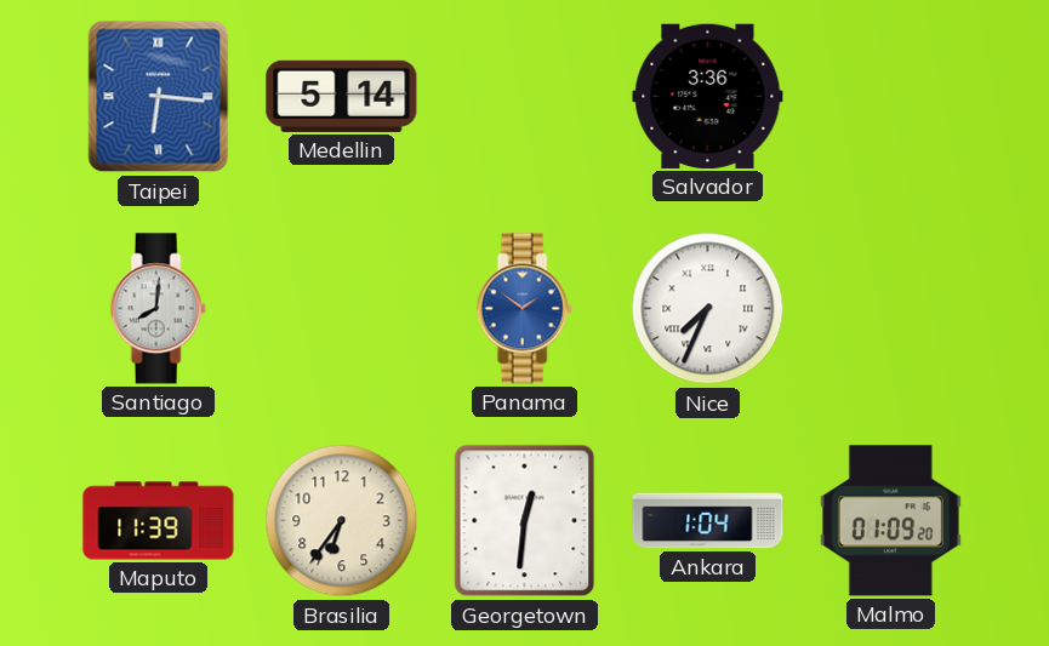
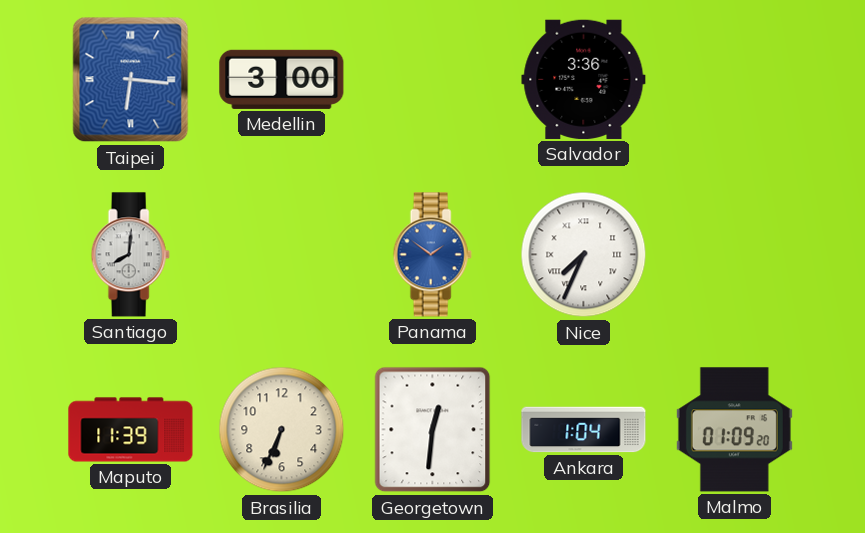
Medellin: 5:14 -> 3:00 (282, 79)
Brasilia: 6:36 -> 6:34 (282, 430)
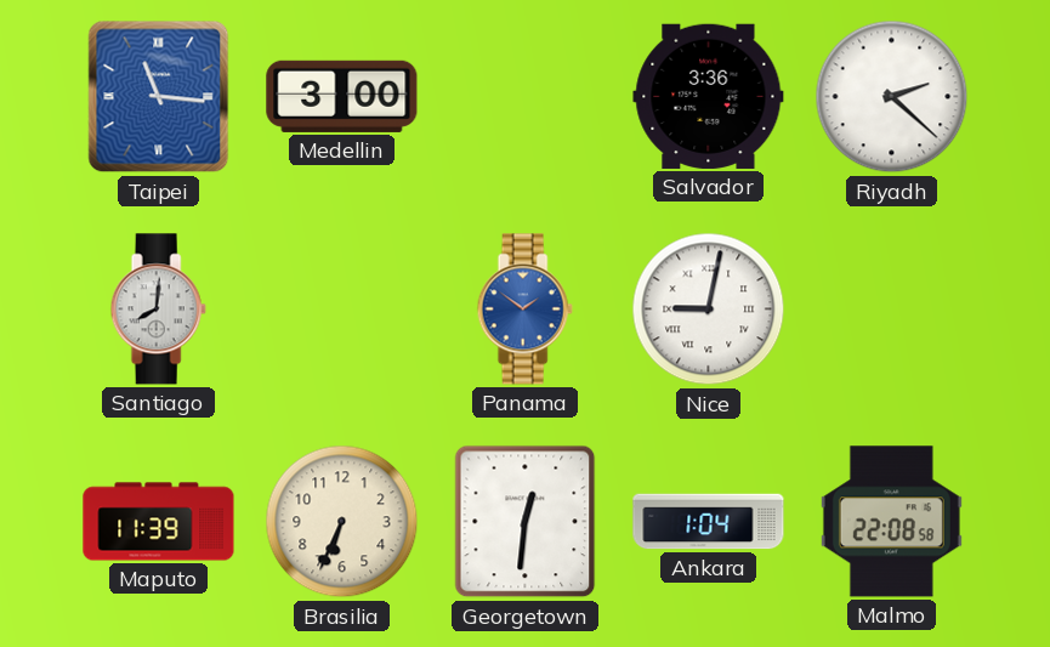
Taipei: 6:16 -> 11:16 (159, 97)
Riyadh: none -> 2:22 (892, 97)
Nice: 7:34 -> 9:02 (709, 310)
Malmo: 01:09 -> 22:08 (891, 522)
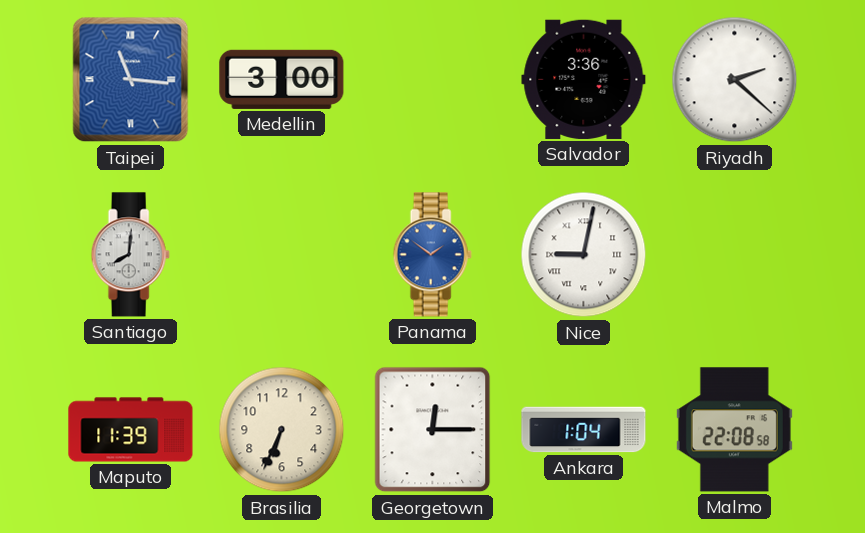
Georgetown: 12:31 -> 12:15 (433, 430)
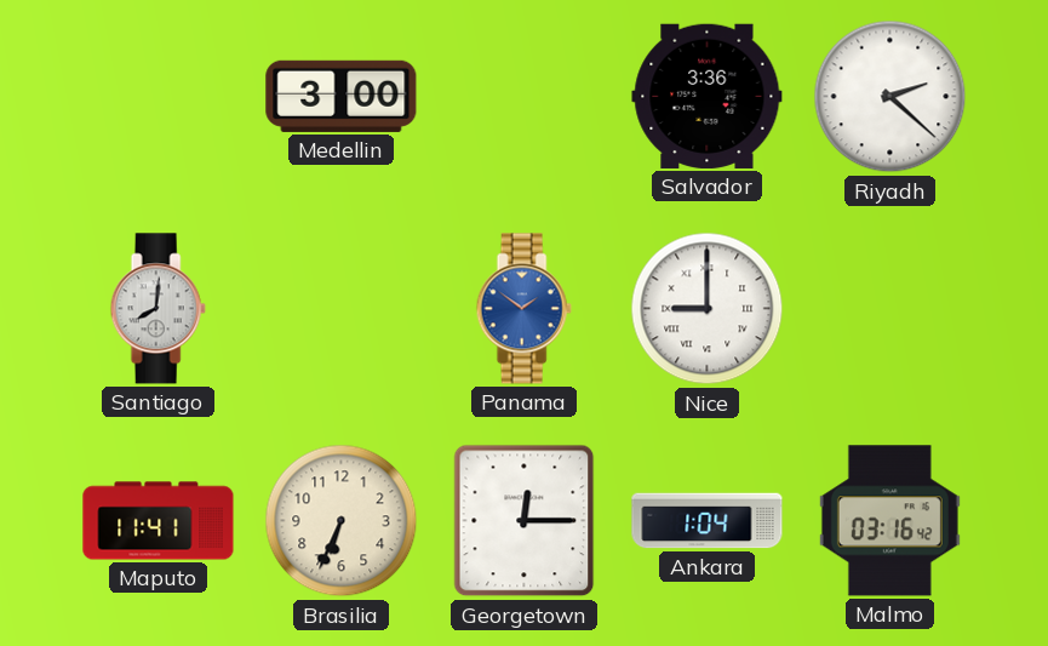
Taipei: 11:16 -> none (131, 80)
Nice: 9:02 -> 9:00 (708, 309)
Maputo: 11:39 -> 11:41 (159, 521)
Malmo: 22:08 -> 03:16 (889, 521)
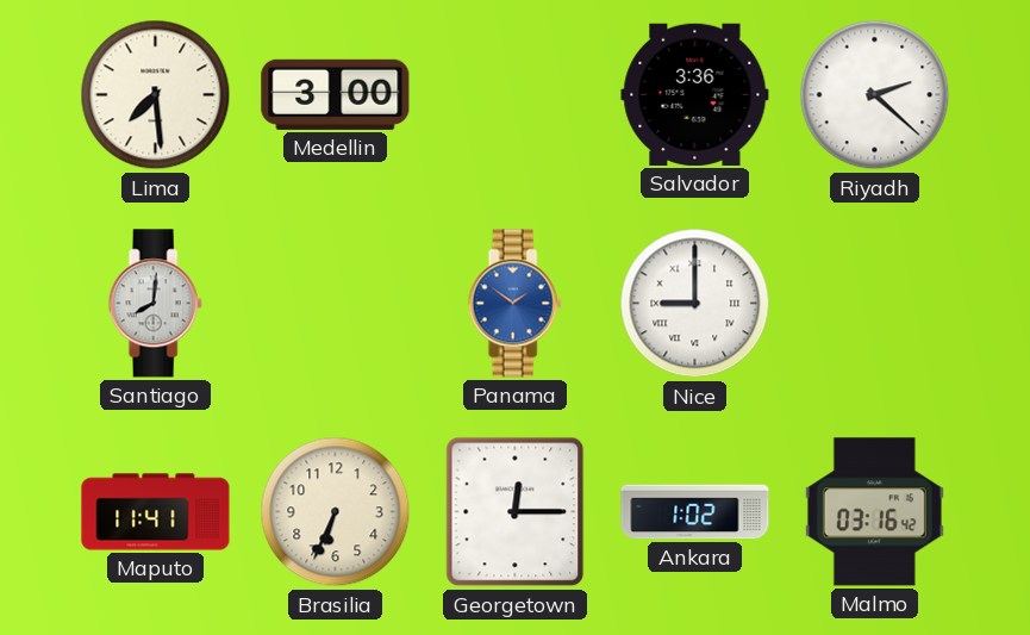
Lima: none -> 7:29 (156, 95)
Ankara: 1:04 -> 1:02 (695, 512)
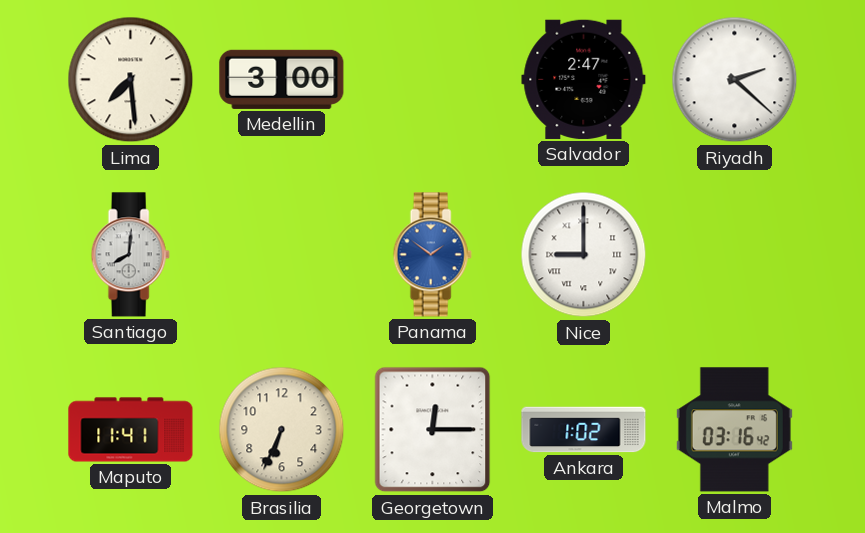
Salvador: 3:36 -> 2:47 (584, 79)
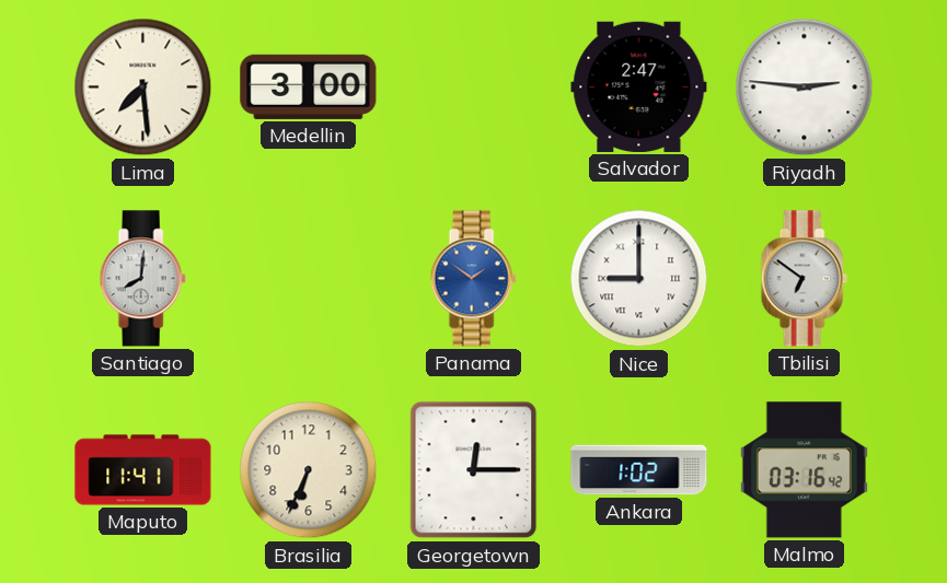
Riyadh: 2:22 -> 2:46 (805, 88)
Tbilisi: none -> 6:51 (804, 279)
